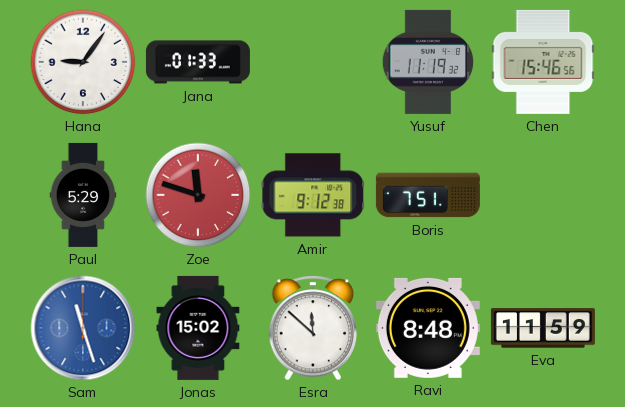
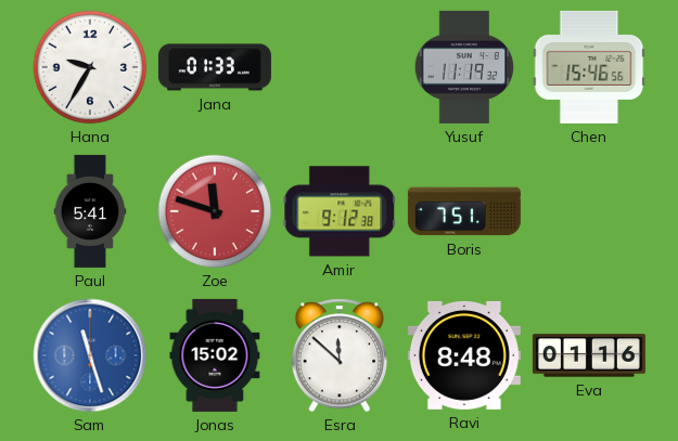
Hana: 9:06 -> 9:35 (90, 67)
Paul: 5:29 -> 5:41 (90, 211)
Eva: 11:59 -> 01:16 (589, 355)
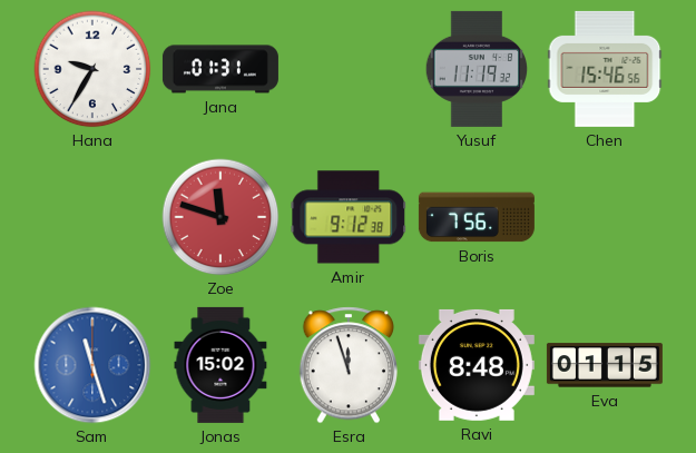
Jana: 01:33 -> 01:31 (220, 69)
Paul: 5:41 -> none (90, 211)
Boris: 7:51 -> 7:56 (477, 217)
Esra: 11:52 -> 11:57 (347, 365)
Eva: 01:16 -> 01:15 (605, 365)
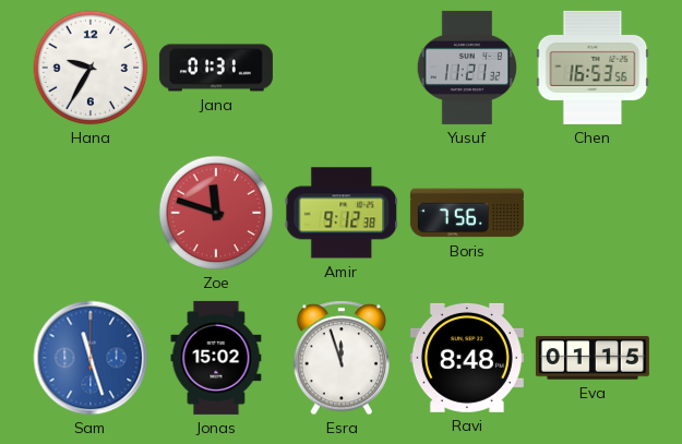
Yusuf: 11:19 -> 11:21 (466, 68)
Chen: 15:46 -> 16:53 (593, 68)
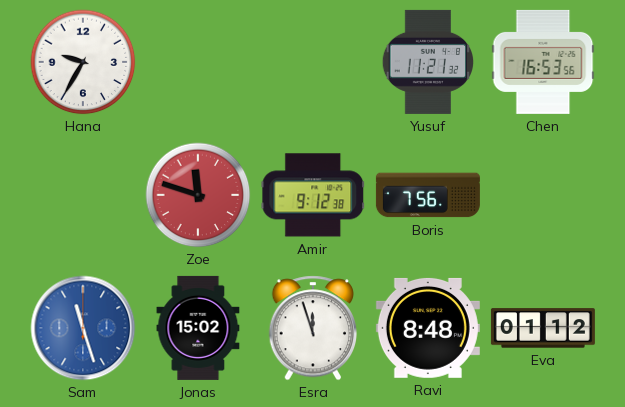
Jana: 01:31 -> none (216, 68)
Eva: 01:15 -> 01:12 (543, 328)
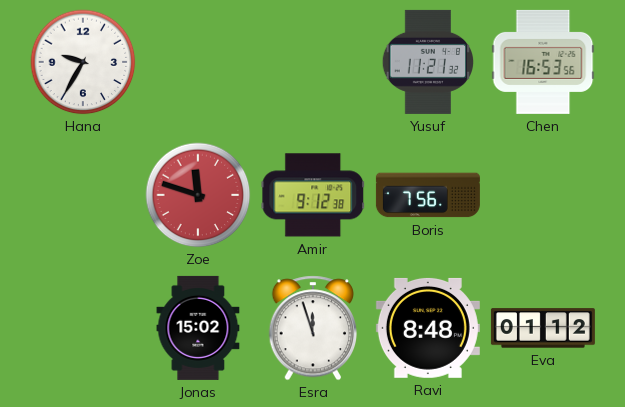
Sam: 11:27 -> none (83, 328)
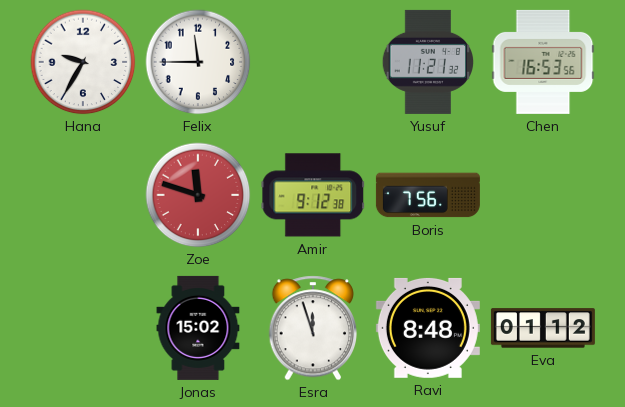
Felix: none -> 11:45 (198, 62)
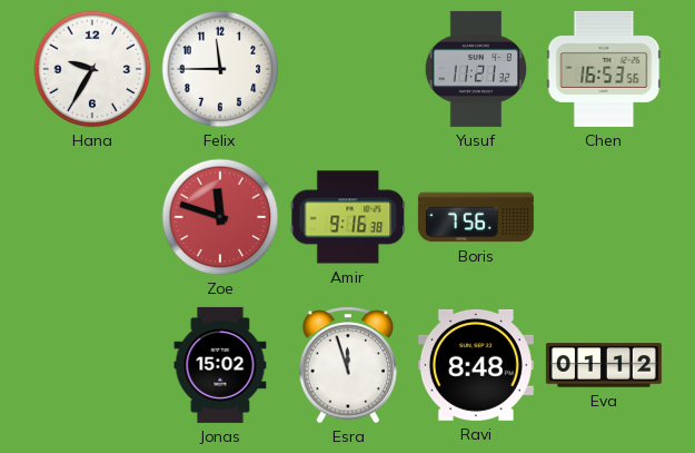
Amir: 9:12 -> 9:16 (348, 217)
